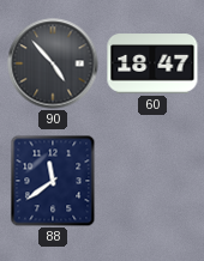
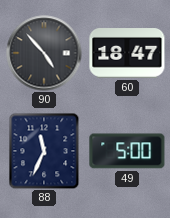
88: 11:39 -> 11:34 (44, 151)
49: none -> 5:00 (127, 151)
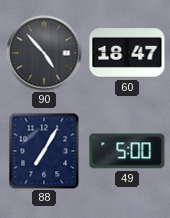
88: 11:34 -> 7:05 (44, 151)
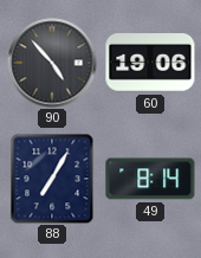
60: 18:47 -> 19:06 (150, 63)
49: 5:00 -> 8:14 (150, 179)
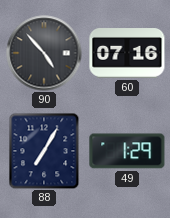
60: 19:06 -> 07:16 (127, 53)
49: 8:14 -> 1:29 (127, 151)
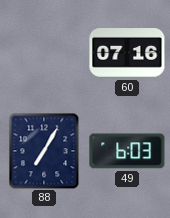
90: 4:53 -> none (44, 53)
49: 1:29 -> 6:03 (127, 151)
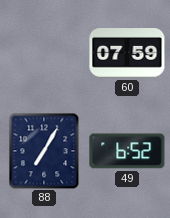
60: 07:16 -> 07:59 (127, 53)
49: 6:03 -> 6:52 (127, 151)
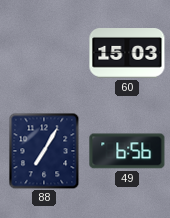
60: 07:59 -> 15:03 (127, 53)
49: 6:52 -> 6:56 (127, 151)
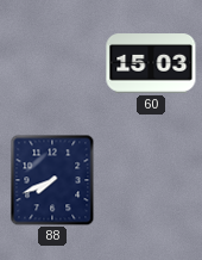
88: 7:05 -> 7:41 (52, 180)
49: 6:56 -> none (127, 151)
